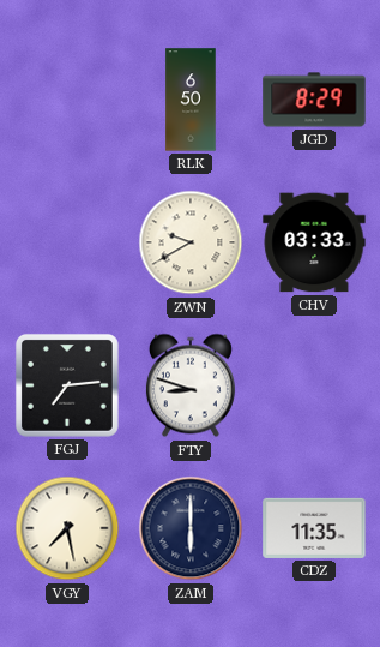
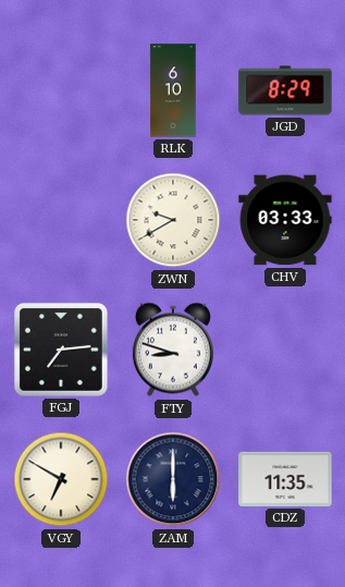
RLK: 6:50 -> 6:10 (173, 90)
VGY: 7:28 -> 6:50 (61, 479)
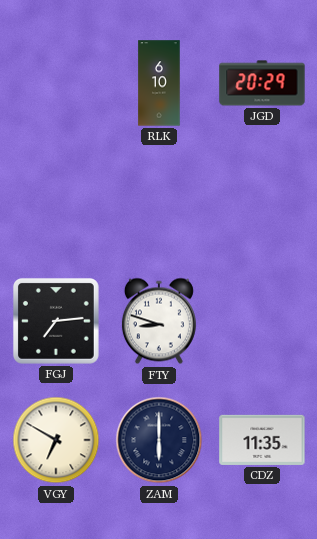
JGD: 8:29 -> 20:29 (262, 83)
ZWN: 9:40 -> none (173, 220)
CHV: 03:33 -> none (285, 220)
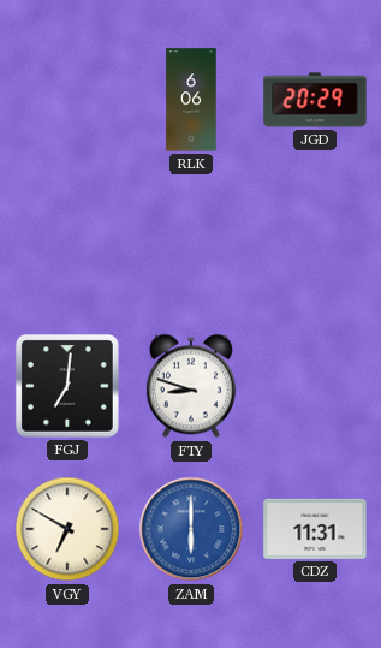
RLK: 6:10 -> 6:06 (191, 100)
FGJ: 7:14 -> 7:01 (67, 386)
ZAM dial: navy -> blue (191, 529)
CDZ: 11:35 -> 11:31 (315, 529)
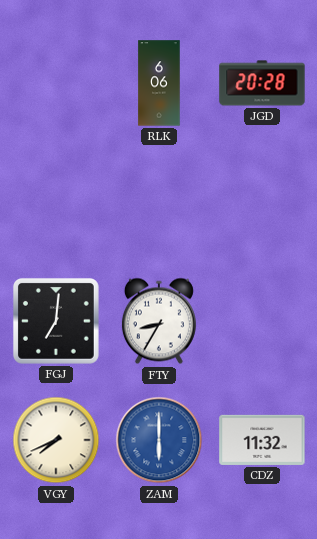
JGD: 20:29 -> 20:28 (262, 83)
FTY: 8:48 -> 8:35 (159, 321)
VGY: 6:50 -> 7:41 (56, 440)
CDZ: 11:31 -> 11:32 (262, 440)
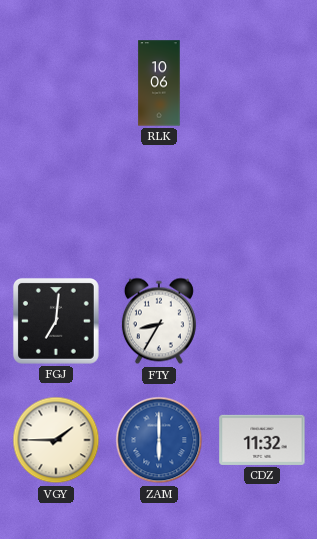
RLK: 6:06 -> 10:06 (159, 83)
JGD: 20:28 -> none (262, 83)
VGY: 7:41 -> 1:45 (56, 440)
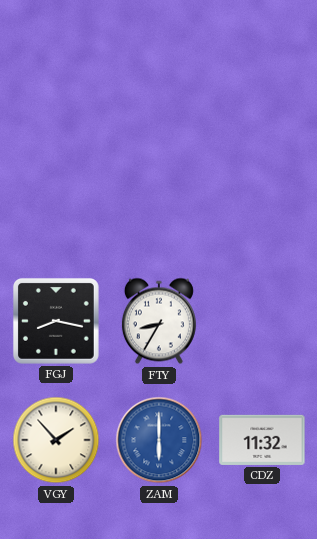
RLK: 10:06 -> none (159, 83)
FGJ: 7:01 -> 8:17 (56, 321)
VGY: 1:45 -> 1:53 (56, 440)
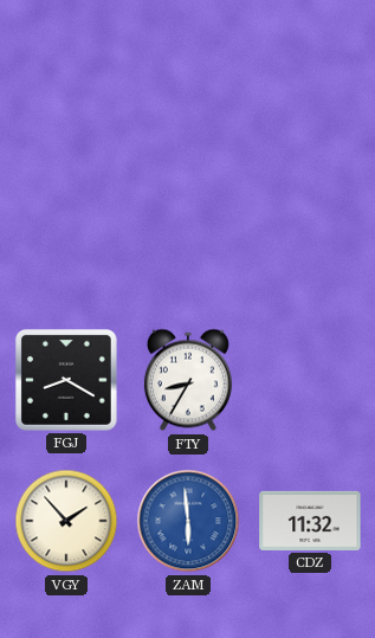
FGJ: 8:17 -> 8:20 (66, 380)
ZAM: 6:00 -> 5:59 (188, 521)
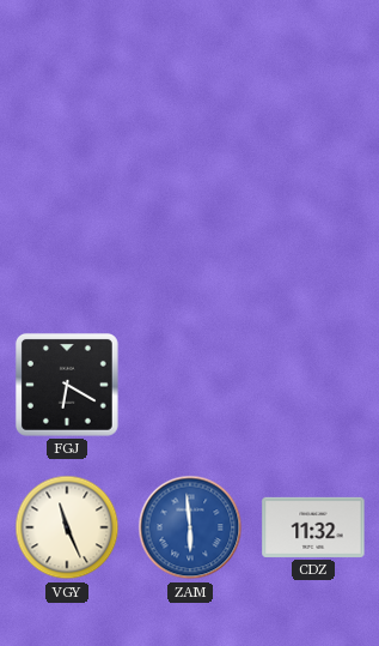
FGJ: 8:20 -> 6:20 (67, 385)
FTY: 8:35 -> none (188, 380)
VGY: 1:53 -> 11:26 (67, 527)
